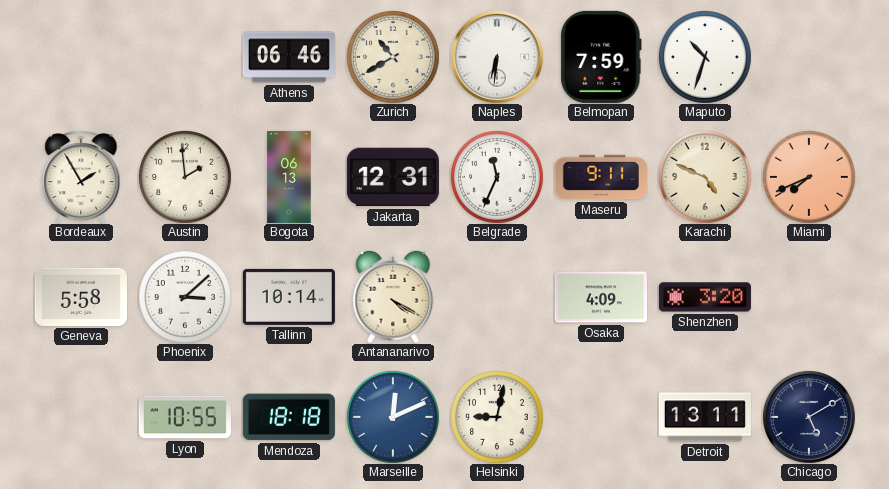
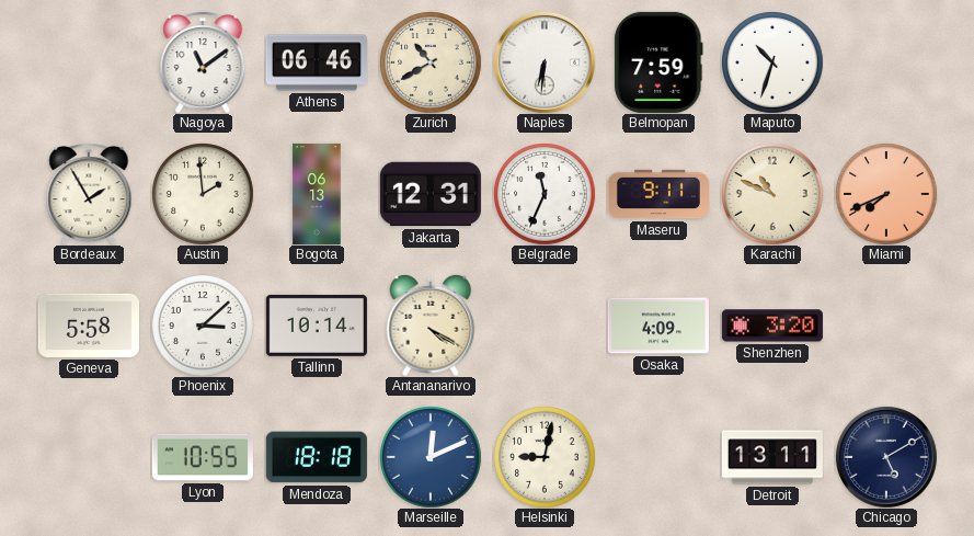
Nagoya: none -> 11:09 (203, 62)
Karachi: 4:49 -> 10:49 (772, 194)
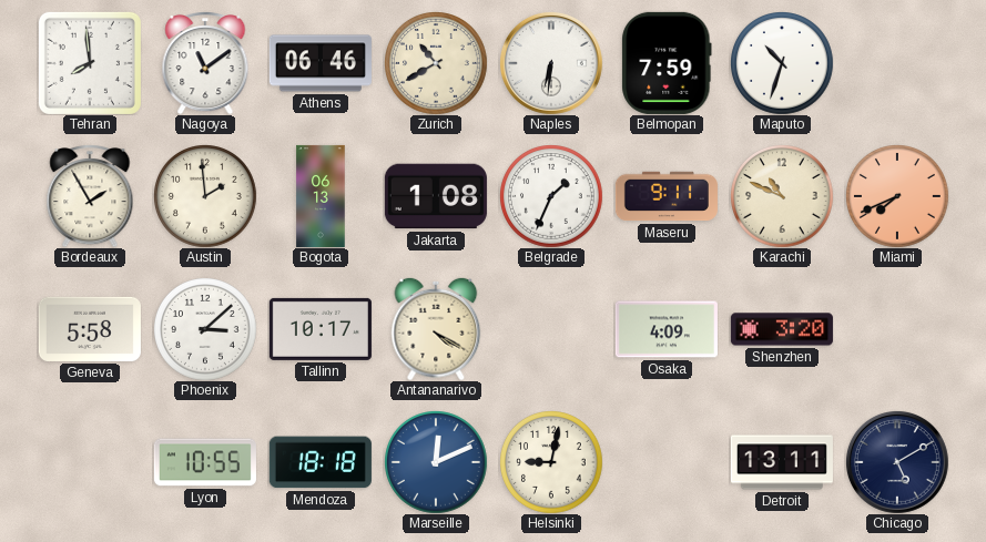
Tehran: none -> 7:59 (90, 63)
Jakarta: 12:31 -> 1:08 (436, 196)
Belgrade: 11:34 -> 1:34 (551, 196)
Tallinn: 10:14 -> 10:17 (321, 329)
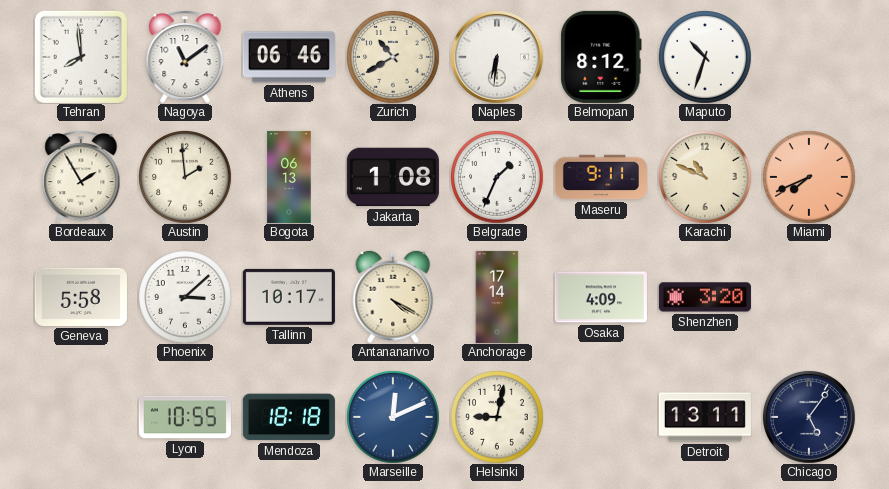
Belmopan: 7:59 -> 8:12 (601, 57)
Anchorage: none -> 17:14 (497, 297)
Chicago: 5:10 -> 5:06 (809, 417)
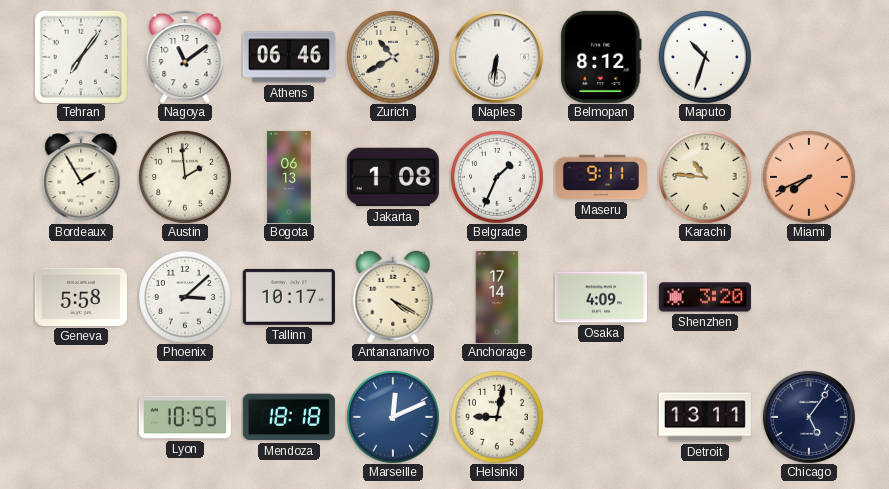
Tehran: 7:59 -> 7:06 (81, 57)
Karachi: 10:49 -> 10:46 (705, 177)
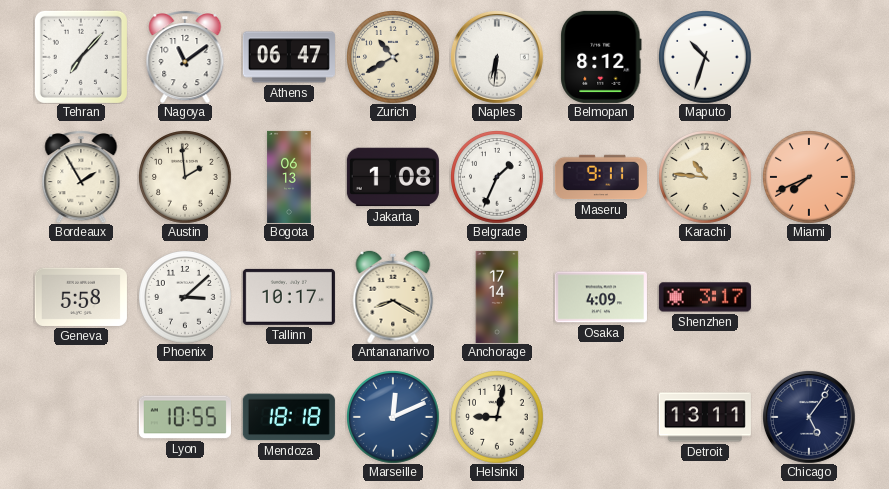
Tehran: 7:06 -> 7:07 (81, 57)
Athens: 06:46 -> 06:47 (289, 57)
Antananarivo: 4:20 -> 8:20 (393, 297)
Shenzhen: 3:20 -> 3:17 (705, 297)
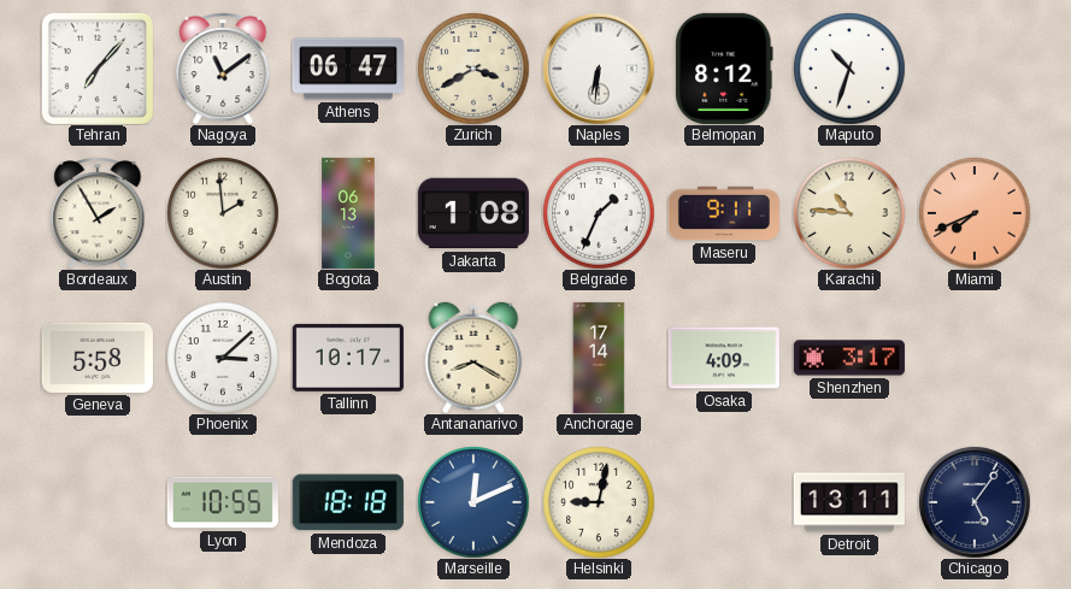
Zurich: 10:40 -> 3:40 (473, 69)
